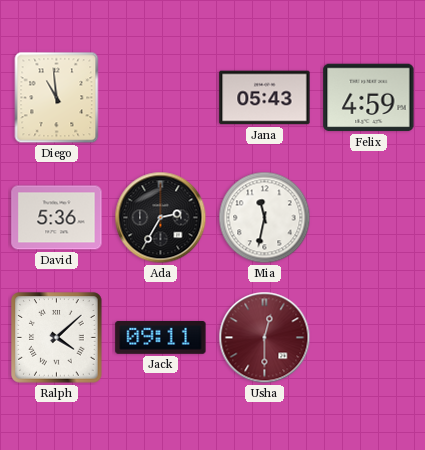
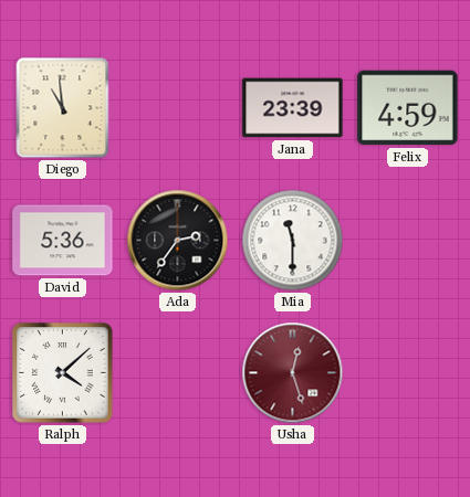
Jana: 05:43 -> 23:39 (293, 108)
Ada: 2:35 -> 2:36 (178, 241)
Mia: 11:32 -> 11:30 (293, 241)
Jack: 09:11 -> none (161, 337)
Usha: 12:30 -> 12:27 (293, 373)
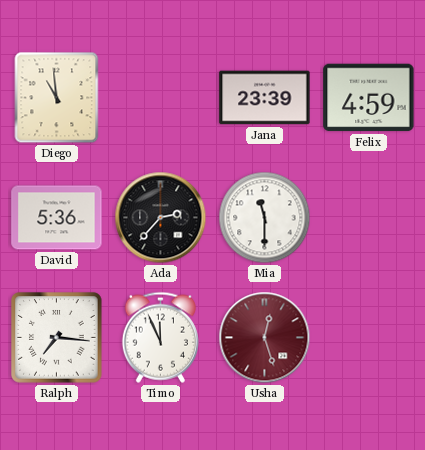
Ada: 2:36 -> 2:37 (161, 218)
Ralph: 4:08 -> 7:16 (57, 338)
Timo: none -> 11:56 (160, 337)
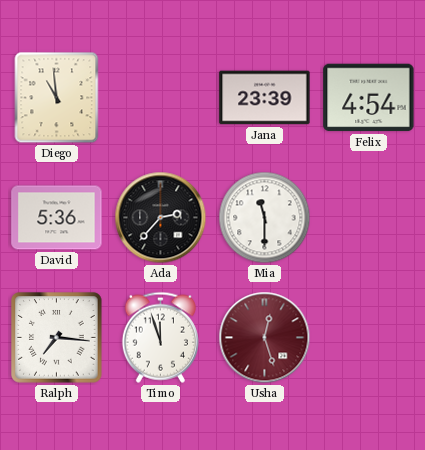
Felix: 4:59 -> 4:54 (369, 98)
Timo: 11:56 -> 11:57 (160, 337)
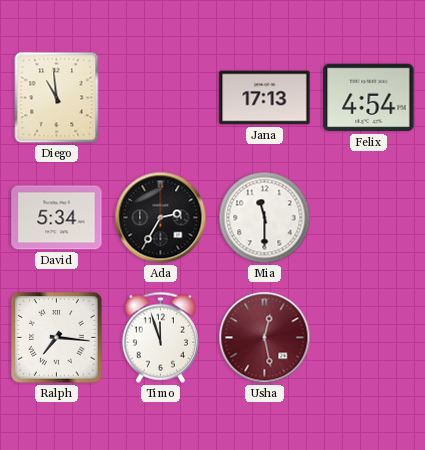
Jana: 23:39 -> 17:13 (265, 98)
David: 5:36 -> 5:34 (57, 218)
Ada: 2:37 -> 2:35 (161, 218)
Usha: 12:27 -> 12:28 (265, 338)
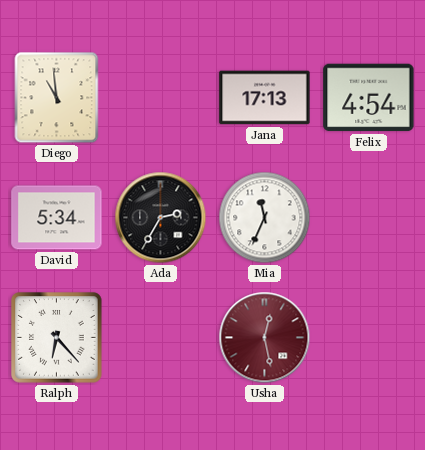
Mia: 11:30 -> 11:34 (265, 218)
Ralph: 7:16 -> 6:23 (57, 338)
Timo: 11:57 -> none (160, 337)
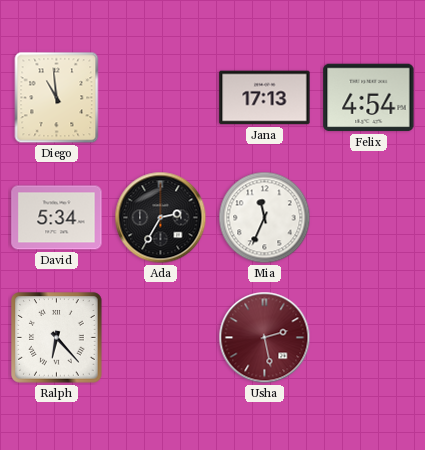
Usha: 12:28 -> 2:28 (265, 338)
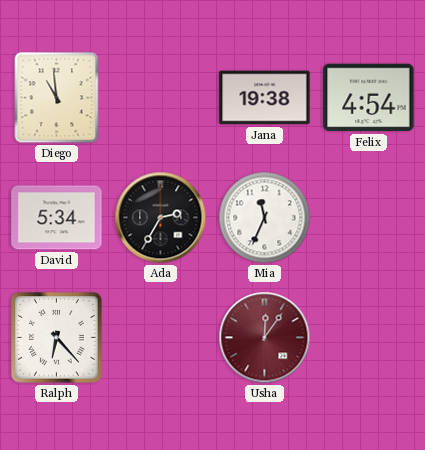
Jana: 17:13 -> 19:38 (265, 98)
Usha: 2:28 -> 12:06 (265, 338)
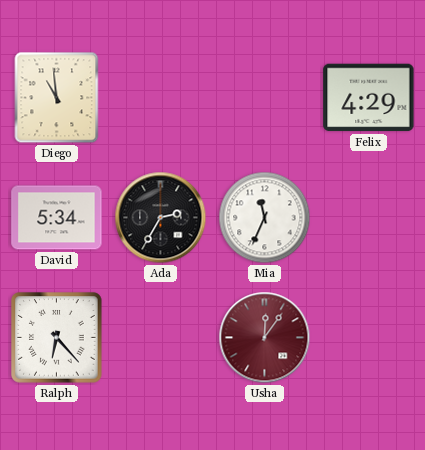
Jana: 19:38 -> none (265, 98)
Felix: 4:54 -> 4:29 (369, 98)
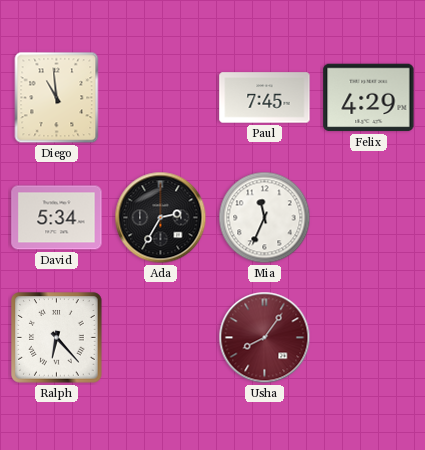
Paul: none -> 7:45 (265, 98)
Usha: 12:06 -> 8:06 (265, 338)
